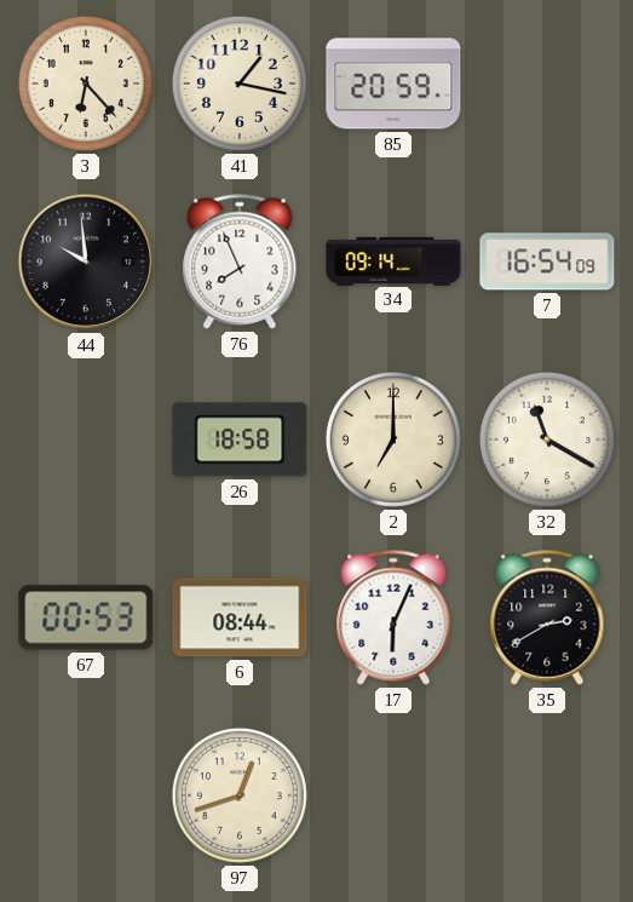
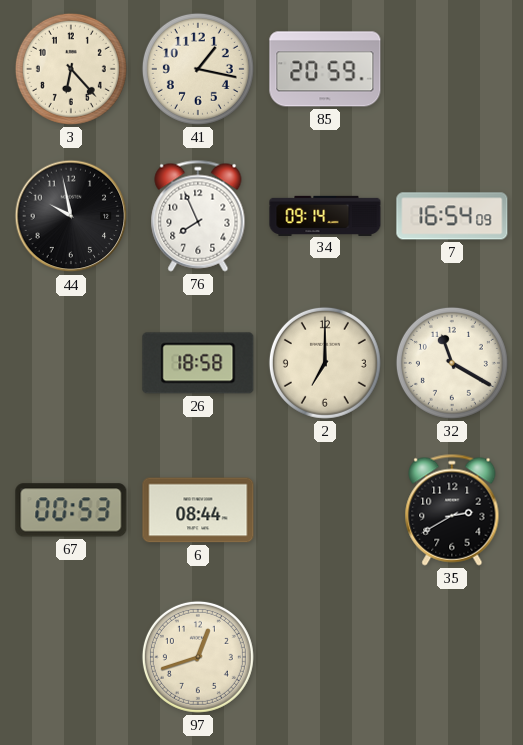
44: 9:59 -> 9:58 (71, 216)
17: 6:04 -> none (393, 617)
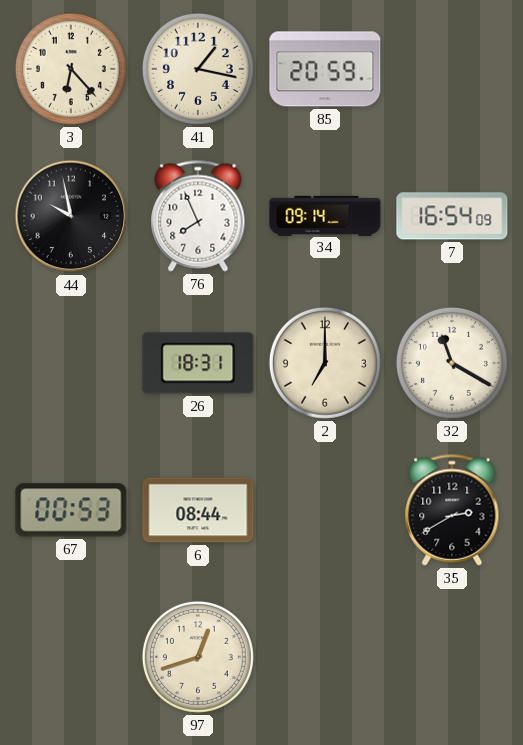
26: 18:58 -> 18:31 (198, 363)
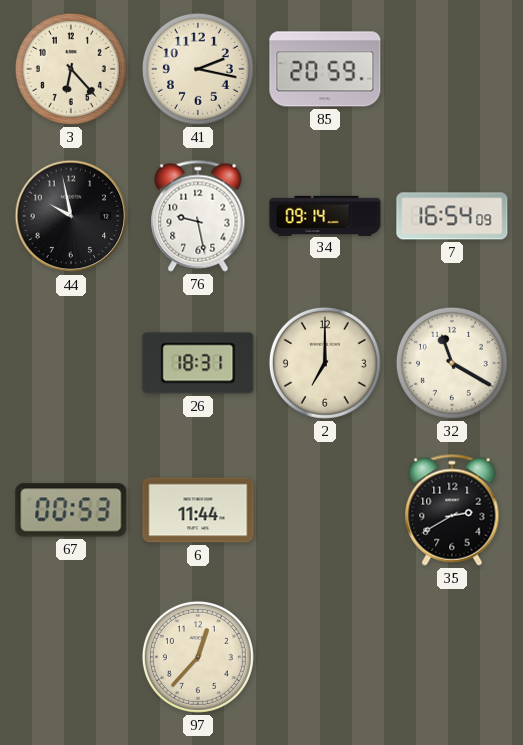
41: 1:17 -> 2:17 (198, 69)
76: 7:56 -> 9:28 (198, 216)
6: 08:44 -> 11:44 (198, 510)
97: 12:42 -> 12:37 (198, 657)
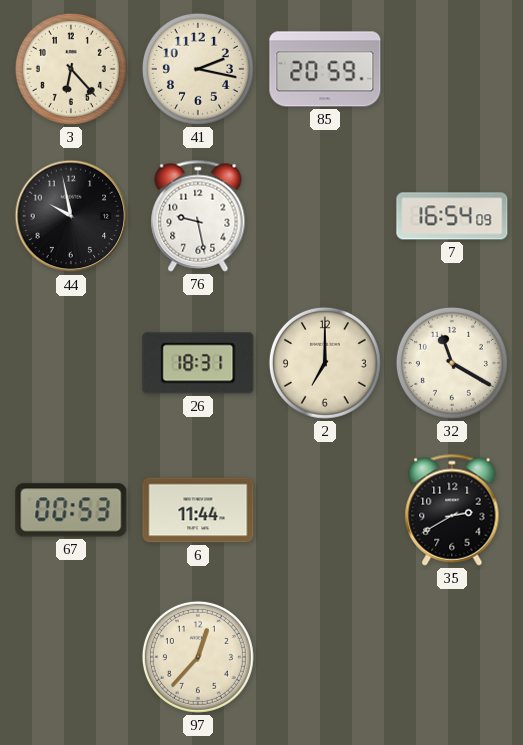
34: 09:14 -> none (325, 215)
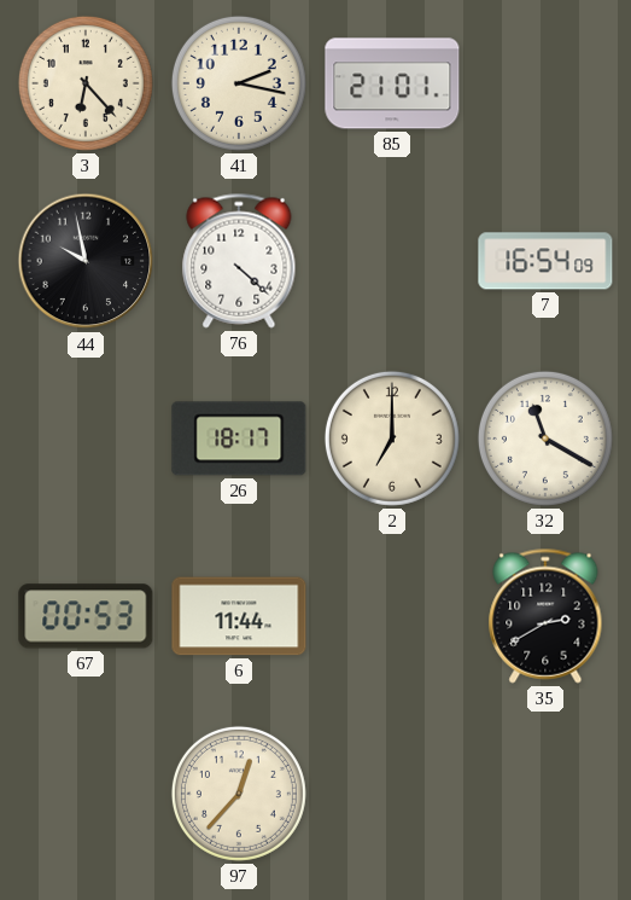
85: 20:59 -> 21:01 (392, 83)
76: 9:28 -> 4:22 (239, 261)
26: 18:31 -> 18:17 (239, 439)
